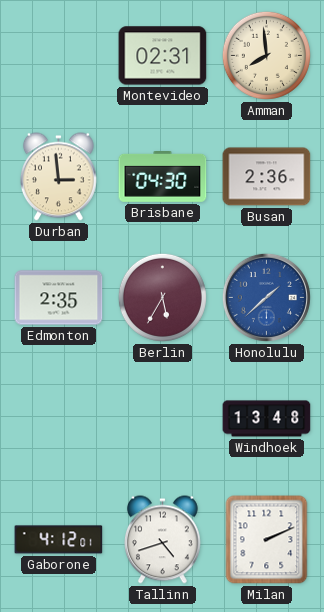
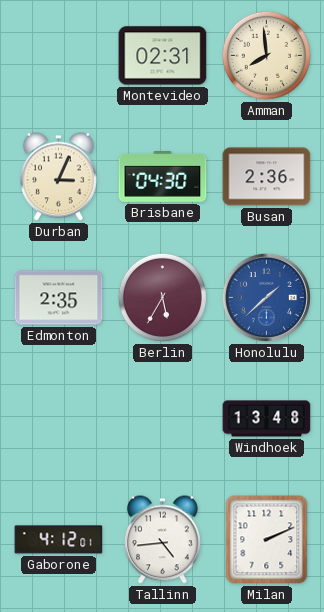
Durban: 2:59 -> 3:04 (59, 177)
Tallinn: 4:42 -> 4:44 (163, 540)
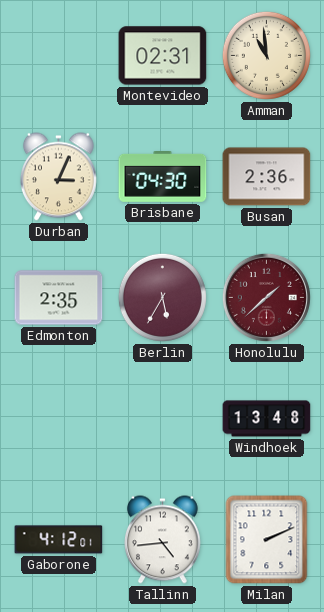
Amman: 7:59 -> 10:59 (266, 55)
Honolulu dial: blue -> burgundy (266, 297)
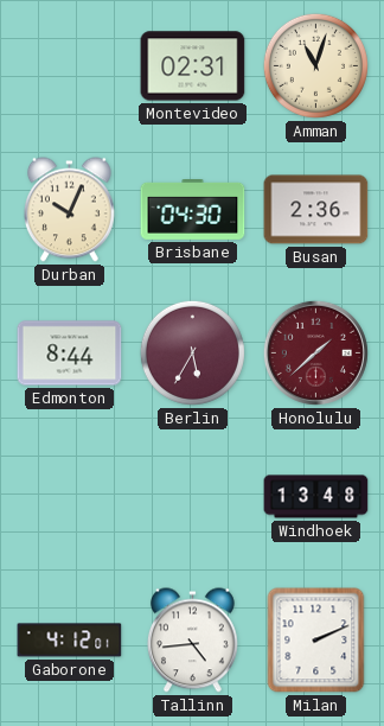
Amman: 10:59 -> 11:03 (315, 65)
Durban: 3:04 -> 10:04 (70, 210)
Edmonton: 2:35 -> 8:44 (70, 354)
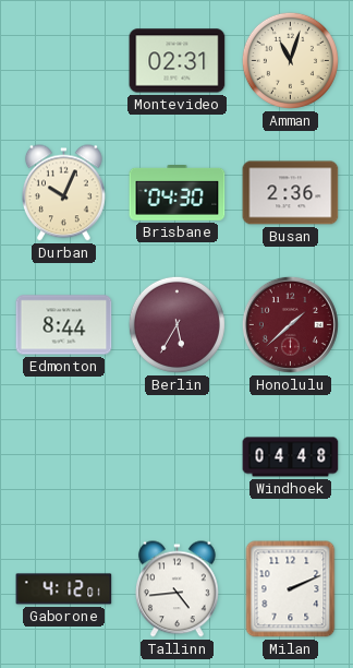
Windhoek: 13:48 -> 04:48 (291, 457)
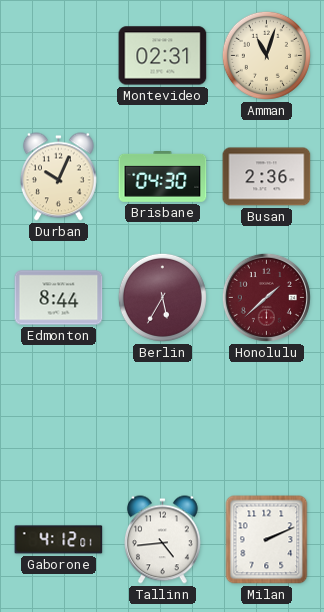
Windhoek: 04:48 -> none (291, 457)
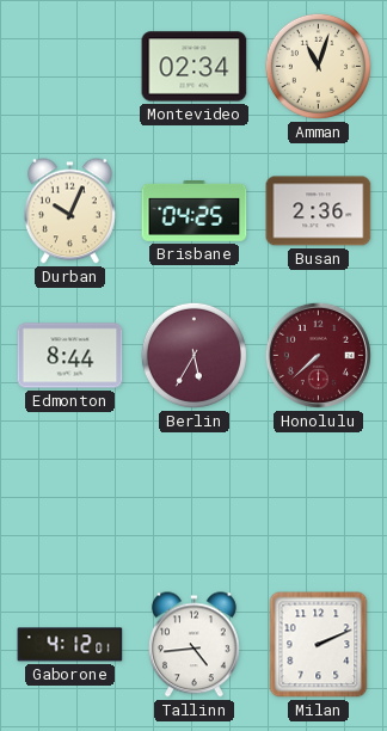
Montevideo: 02:31 -> 02:34 (195, 67)
Brisbane: 04:30 -> 04:25 (195, 211)
Honolulu: 1:38 -> 7:38 (318, 355)
